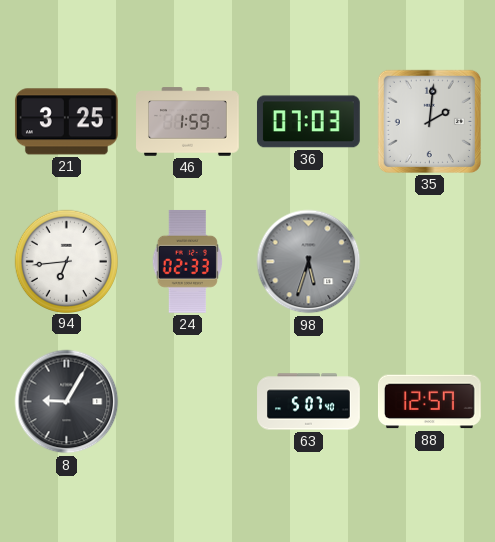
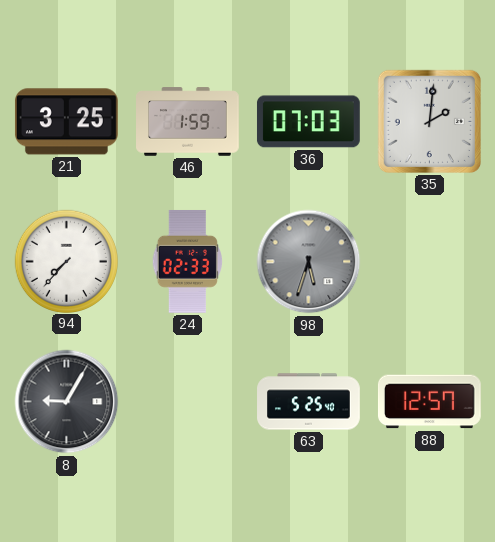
94: 6:44 -> 7:37 (66, 261)
63: 5:07 -> 5:25 (309, 402)
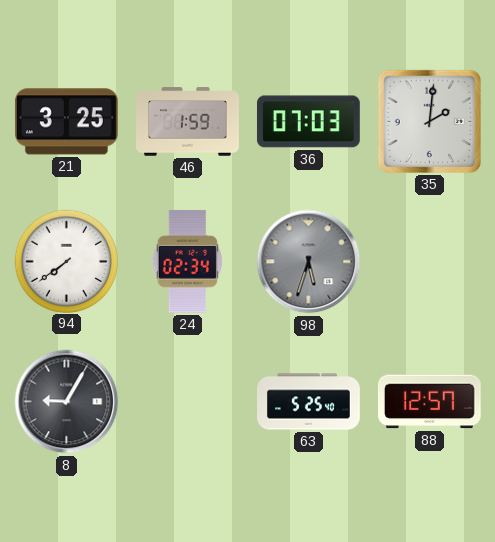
94: 7:37 -> 7:39 (66, 261)
24: 02:33 -> 02:34 (187, 261)
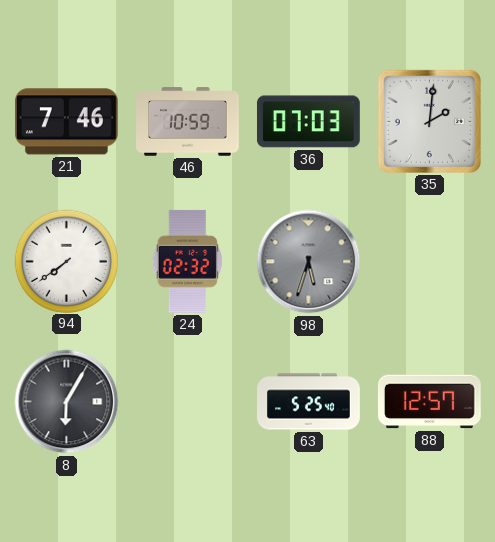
21: 3:25 -> 7:46 (66, 122)
46: 1:59 -> 10:59 (188, 122)
24: 02:34 -> 02:32 (187, 261)
8: 9:05 -> 6:05 (67, 402)
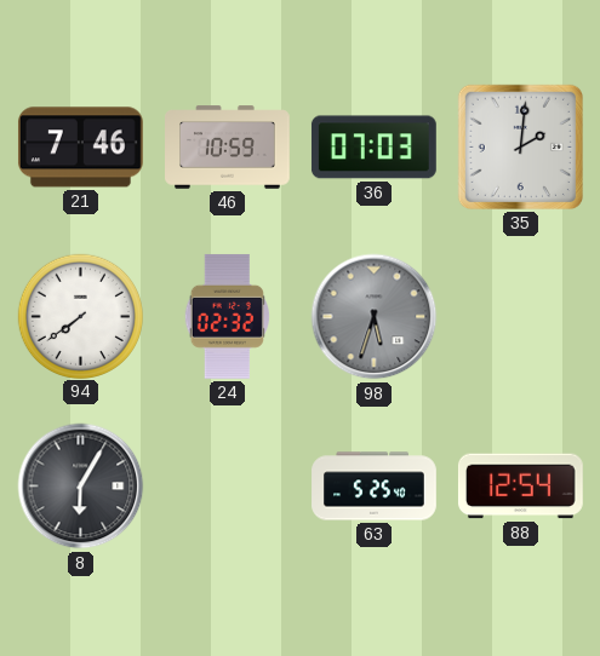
88: 12:57 -> 12:54 (520, 487)
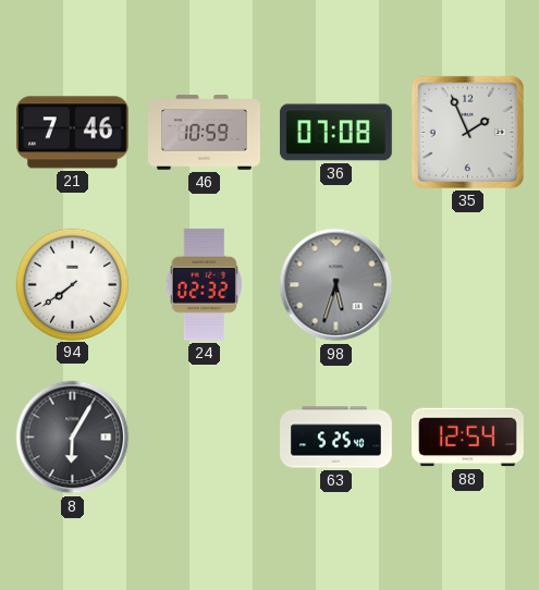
36: 07:03 -> 07:08 (335, 133)
35: 2:01 -> 1:56 (467, 132)
